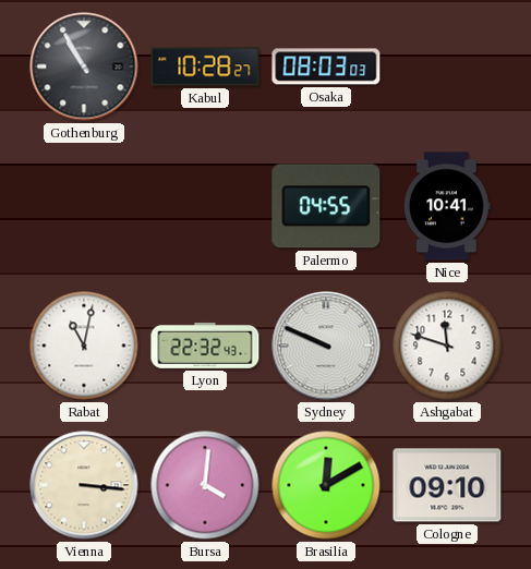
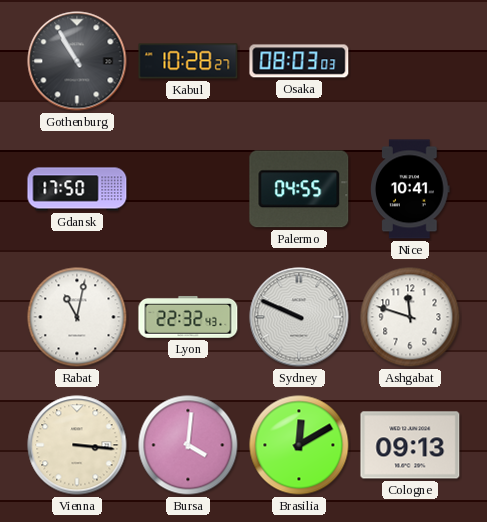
Gdansk: none -> 17:50 (77, 189)
Cologne: 09:10 -> 09:13 (410, 445)
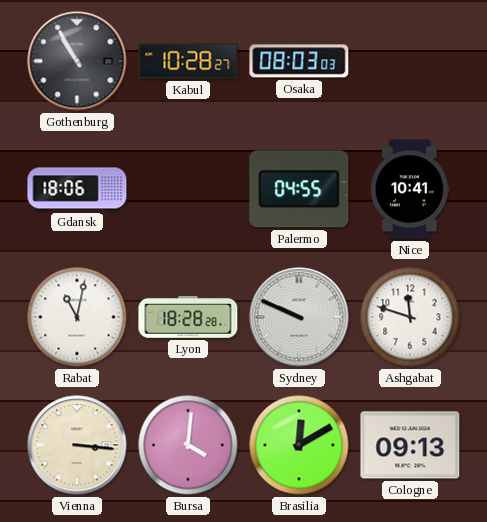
Gdansk: 17:50 -> 18:06 (77, 189)
Lyon: 22:32 -> 18:28 (188, 317)
